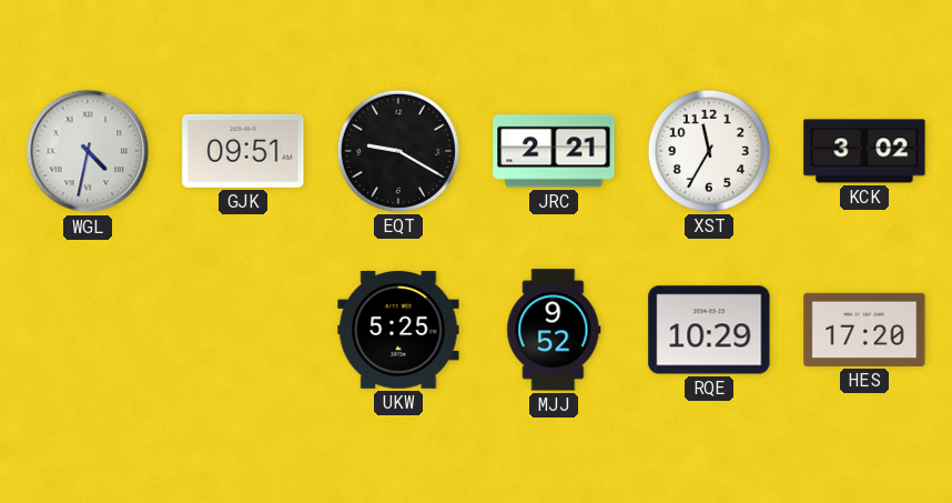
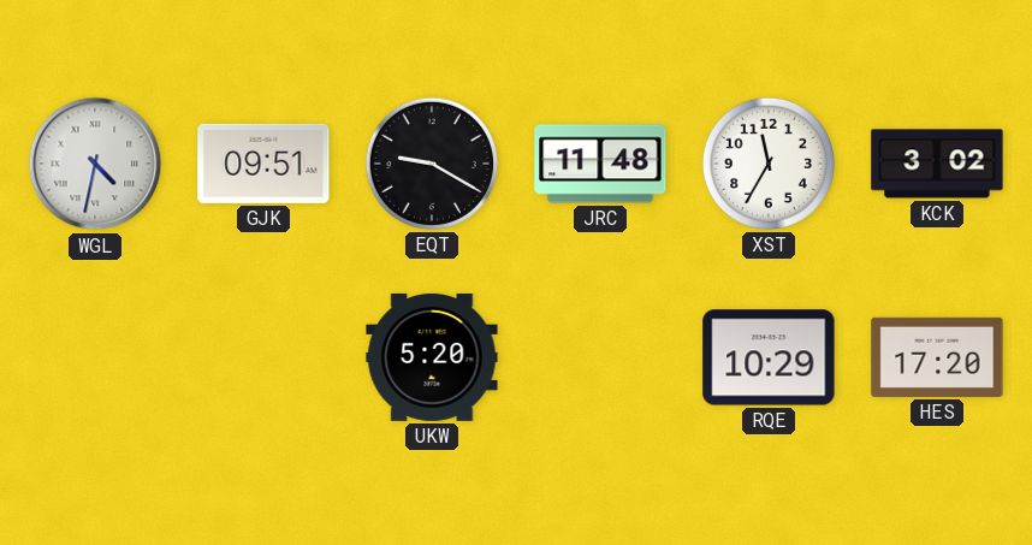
JRC: 2:21 -> 11:48 (600, 164)
UKW: 5:25 -> 5:20 (432, 357)
MJJ: 9:52 -> none (554, 330)
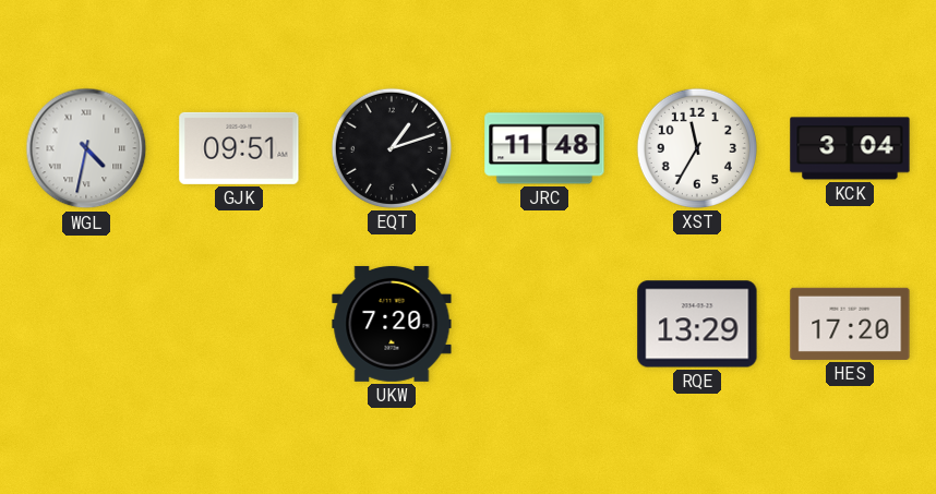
EQT: 9:20 -> 1:12 (392, 148)
KCK: 3:02 -> 3:04 (850, 148)
UKW: 5:20 -> 7:20 (392, 324)
RQE: 10:29 -> 13:29 (697, 324)
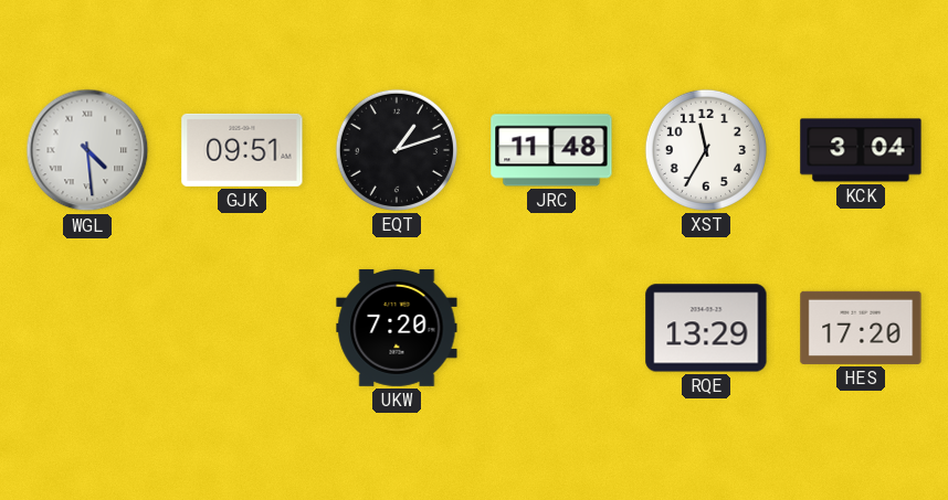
WGL: 4:32 -> 4:29 (87, 150)
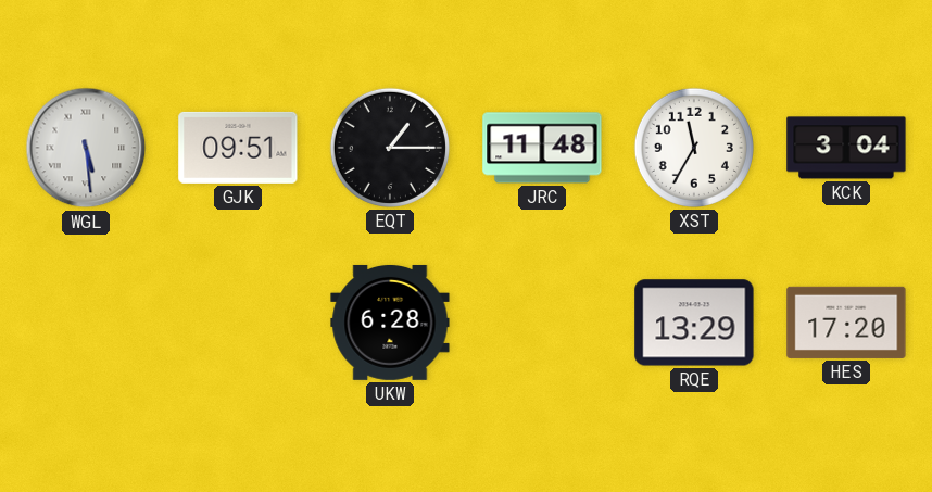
WGL: 4:29 -> 5:29 (86, 148)
EQT: 1:12 -> 1:15 (390, 148)
UKW: 7:20 -> 6:28 (390, 323)
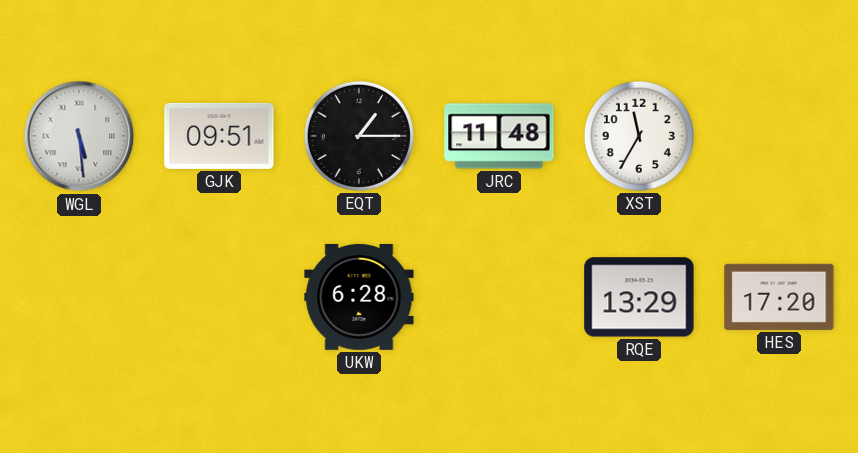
KCK: 3:04 -> none (846, 148)
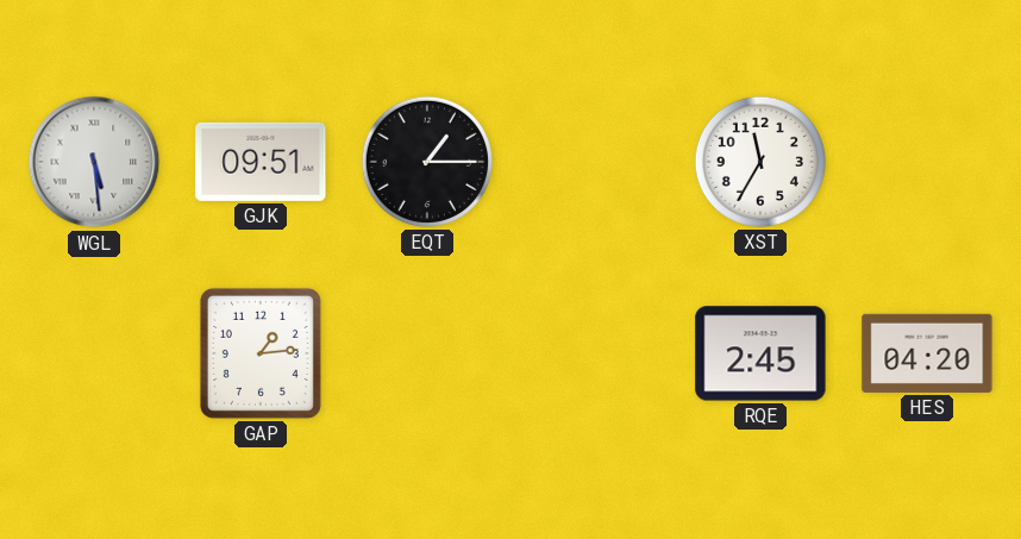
JRC: 11:48 -> none (499, 136)
GAP: none -> 1:14 (261, 353)
UKW: 6:28 -> none (359, 297)
RQE: 13:29 -> 2:45 (760, 353)
HES: 17:20 -> 04:20 (927, 353)
